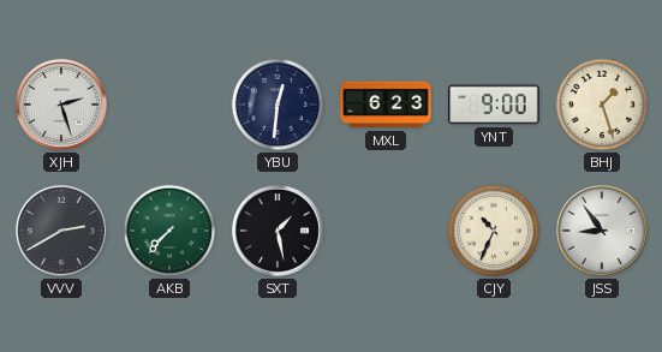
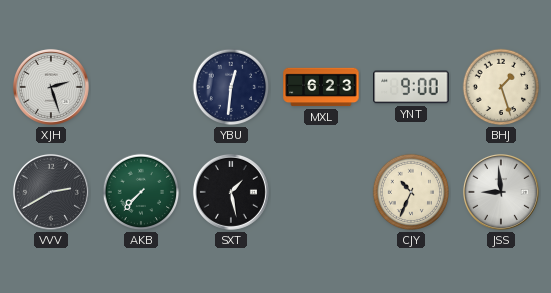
JSS: 8:54 -> 8:59 (501, 192)
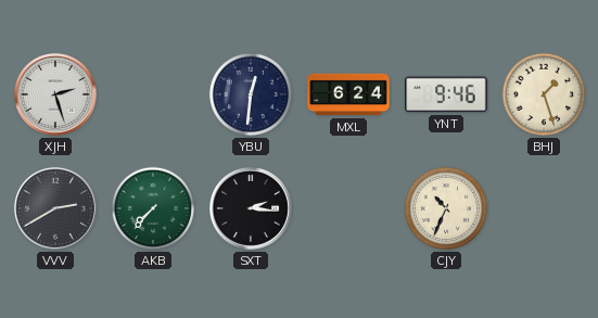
MXL: 6:23 -> 6:24 (348, 94)
YNT: 9:00 -> 9:46 (446, 94)
SXT: 1:28 -> 2:16 (251, 208)
JSS: 8:59 -> none (501, 192)
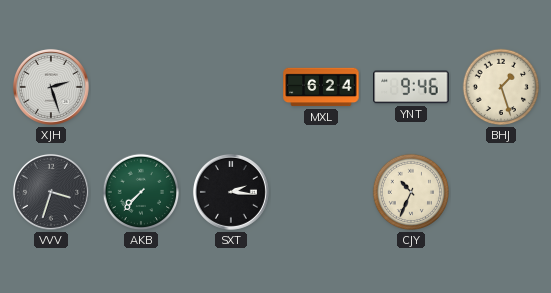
YBU: 12:31 -> none (251, 94)
VVV: 2:40 -> 3:33 (51, 192)
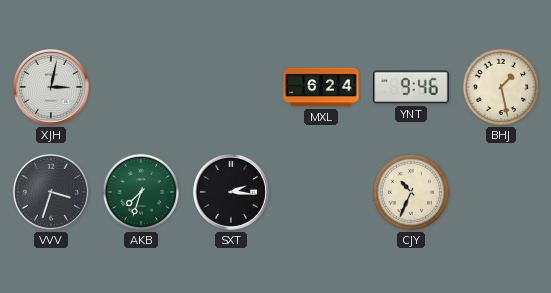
XJH: 2:27 -> 3:02 (51, 87)
BHJ: 1:27 -> 1:28 (501, 87)
AKB: 7:37 -> 7:33 (141, 192)
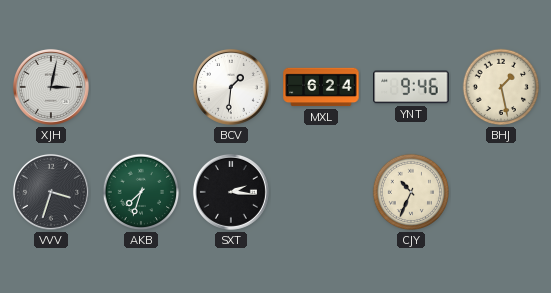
BCV: none -> 1:31 (231, 87)
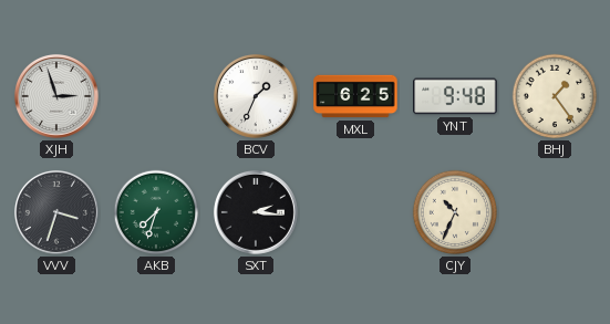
XJH: 3:02 -> 2:57 (56, 96)
BCV: 1:31 -> 1:34 (256, 96)
MXL: 6:24 -> 6:25 (355, 96)
YNT: 9:46 -> 9:48 (455, 96)
BHJ: 1:28 -> 1:24 (555, 96)
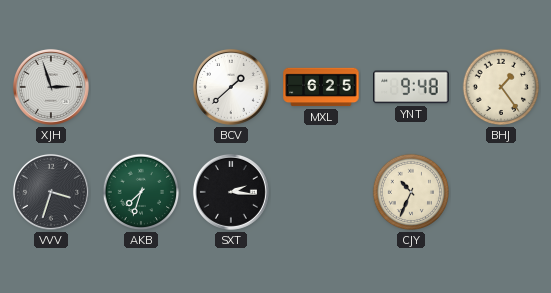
BCV: 1:34 -> 1:38 (231, 87)
